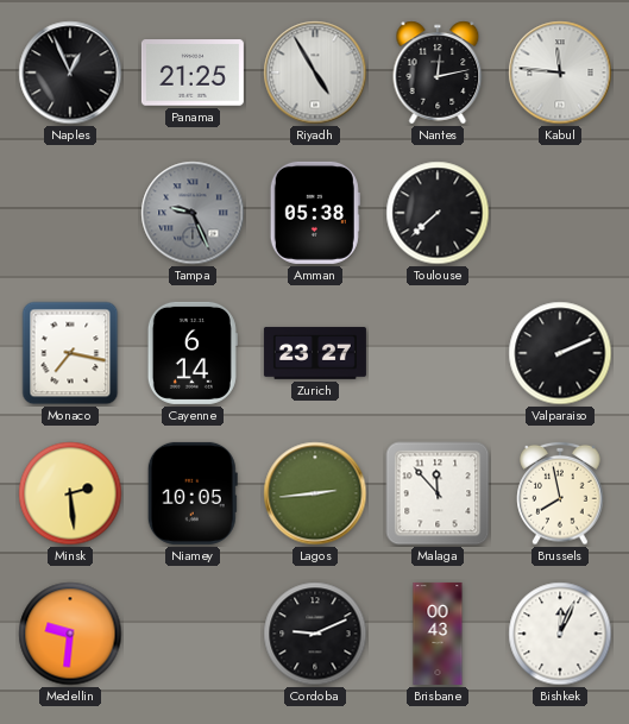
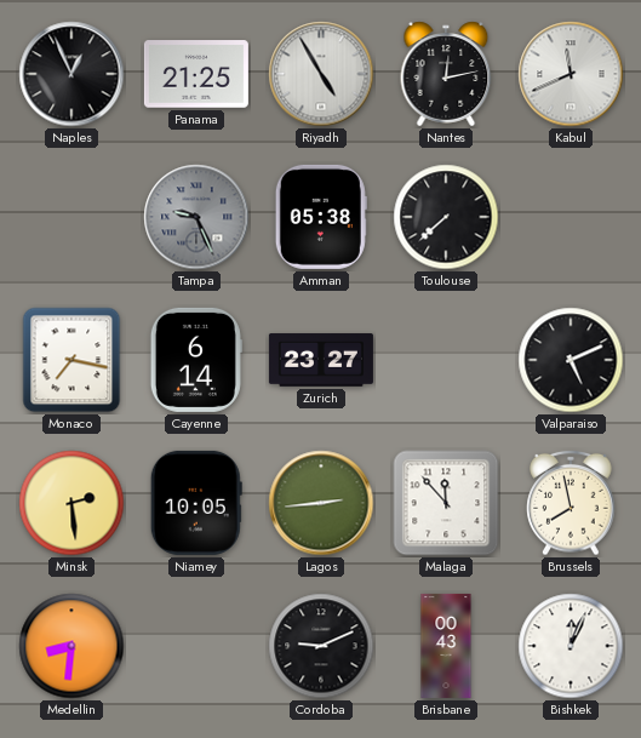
Kabul: 11:46 -> 11:41 (571, 74)
Valparaiso: 2:11 -> 5:11 (571, 360)
Medellin: 9:31 -> 8:31 (71, 646)
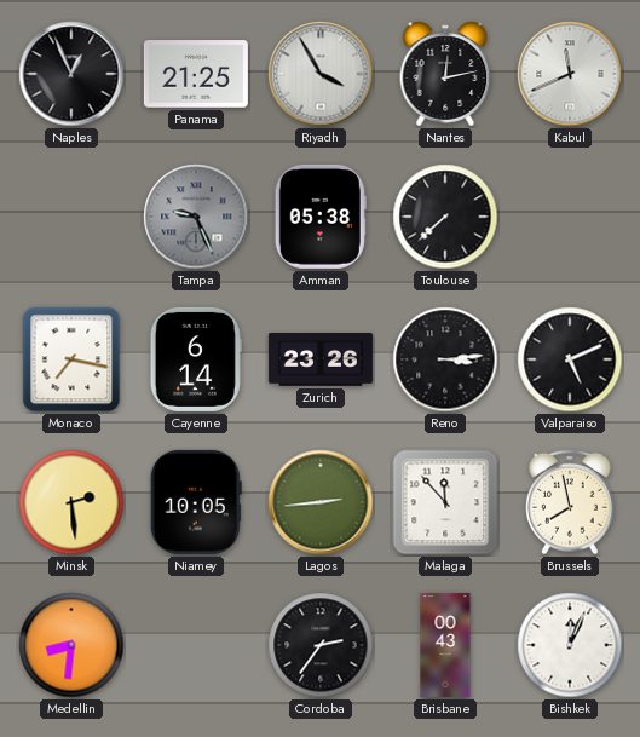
Riyadh: 4:55 -> 3:55 (321, 74)
Zurich: 23:27 -> 23:26 (321, 359)
Reno: none -> 3:14 (445, 359)
Cordoba: 9:11 -> 2:36 (321, 645)
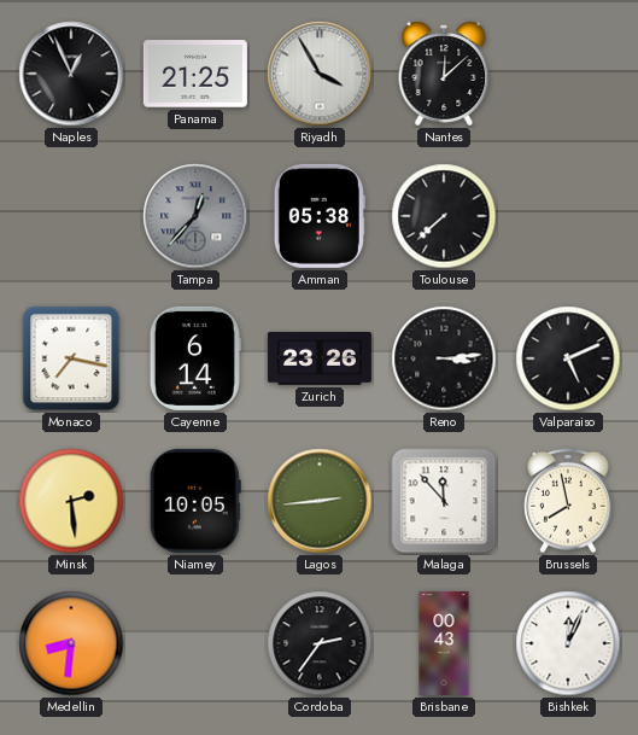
Nantes: 12:13 -> 12:08 (444, 74)
Kabul: 11:41 -> none (570, 74)
Tampa: 9:26 -> 12:37 (195, 216)
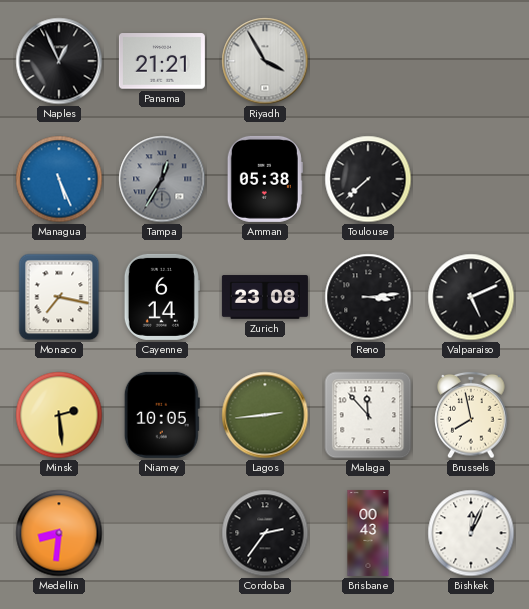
Panama: 21:25 -> 21:21 (162, 61)
Nantes: 12:08 -> none (444, 74)
Managua: none -> 5:26 (59, 179)
Tampa: 12:37 -> 12:35 (162, 179)
Zurich: 23:26 -> 23:08 (265, 297)
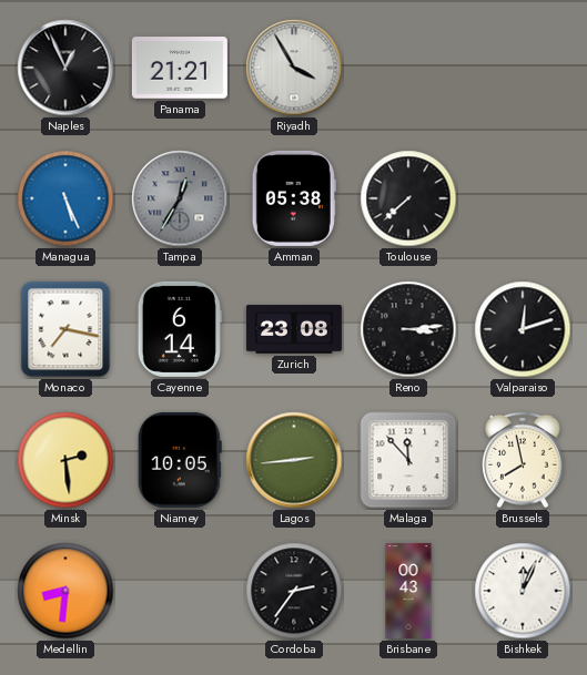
Valparaiso: 5:11 -> 12:12 (523, 329)
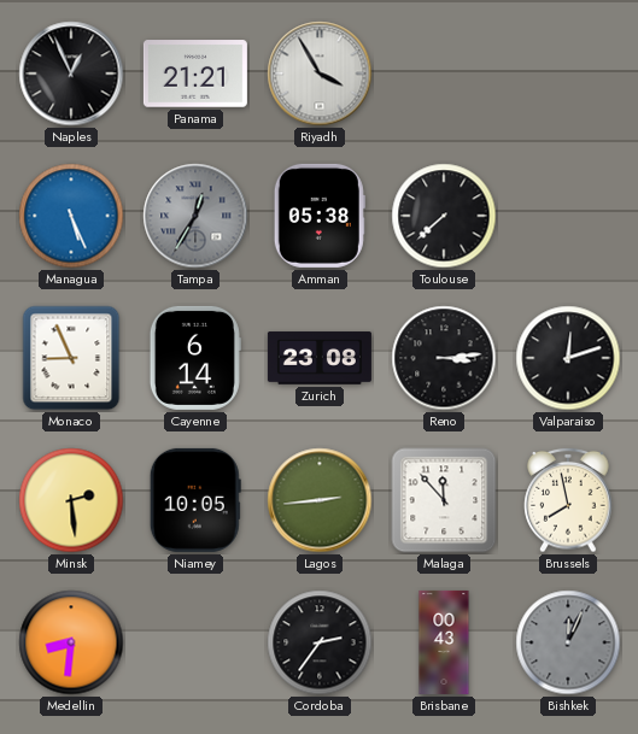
Monaco: 7:17 -> 8:56 (71, 358)
Bishkek dial: white -> grey (568, 642)
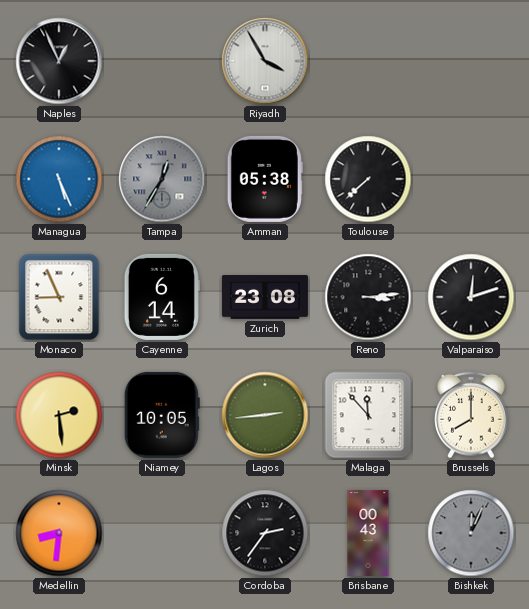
Panama: 21:21 -> none (195, 74)
Brussels: 7:58 -> 8:00 (471, 415)
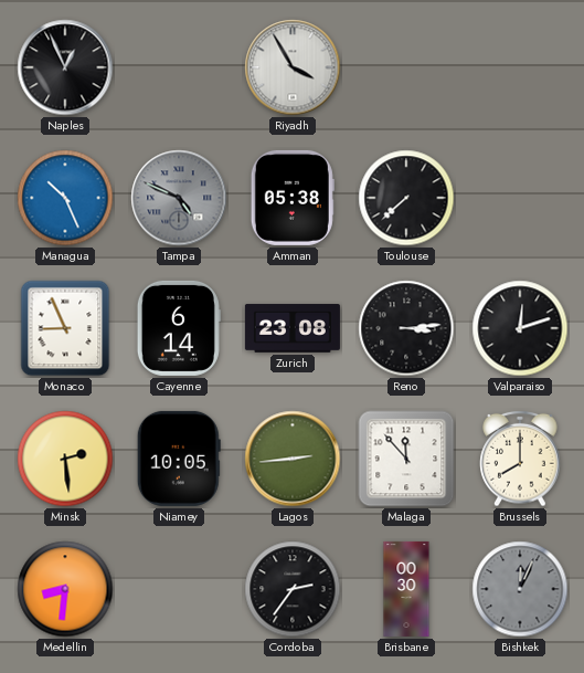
Managua: 5:26 -> 10:26 (65, 198)
Tampa: 12:35 -> 4:49 (179, 198)
Brisbane: 00:43 -> 00:30 (406, 589)
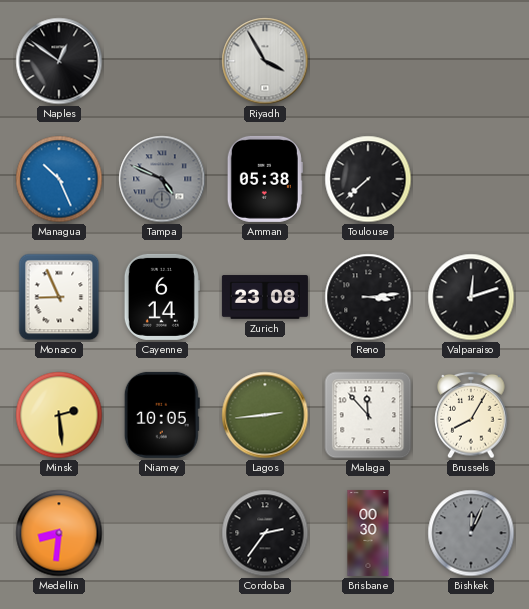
Naples: 12:56 -> 12:51 (59, 61)
Brussels: 8:00 -> 8:05 (471, 415)
